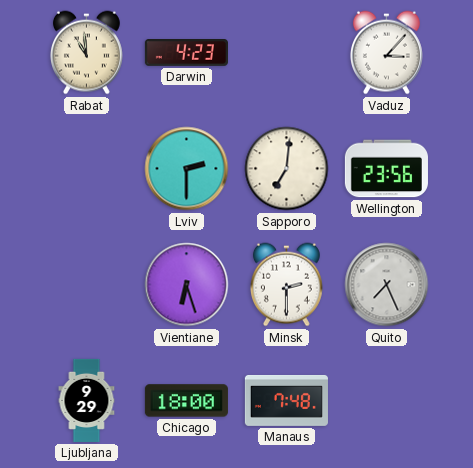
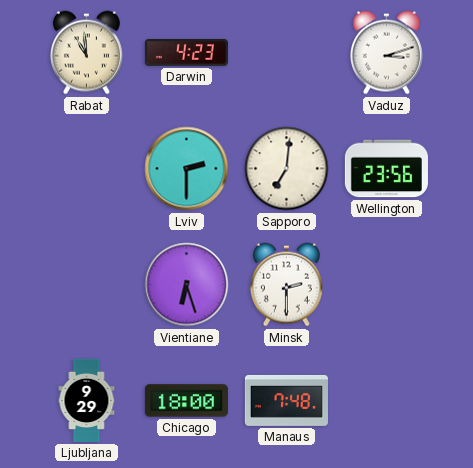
Vaduz: 3:07 -> 3:12 (386, 53)
Quito: 7:26 -> none (387, 285)
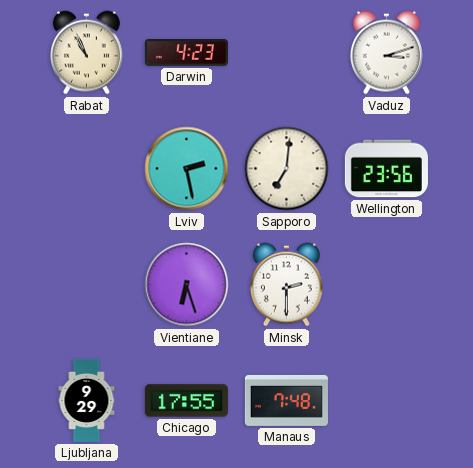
Rabat: 10:59 -> 10:56 (86, 53)
Lviv: 2:30 -> 2:28 (187, 169)
Chicago: 18:00 -> 17:55 (186, 401)
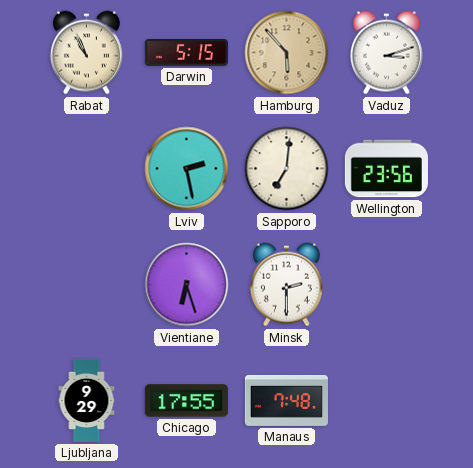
Darwin: 4:23 -> 5:15 (186, 53)
Hamburg: none -> 5:53 (287, 53)
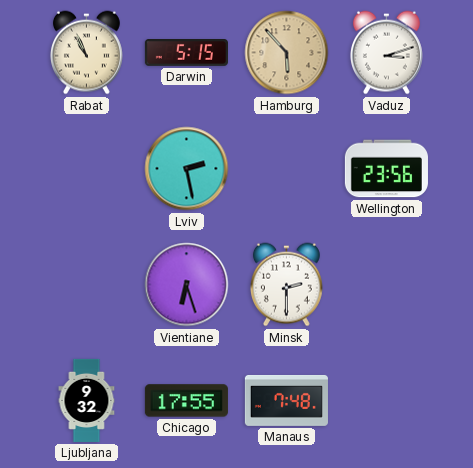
Sapporo: 7:01 -> none (287, 169)
Ljubljana: 9:29 -> 9:32 (87, 400)
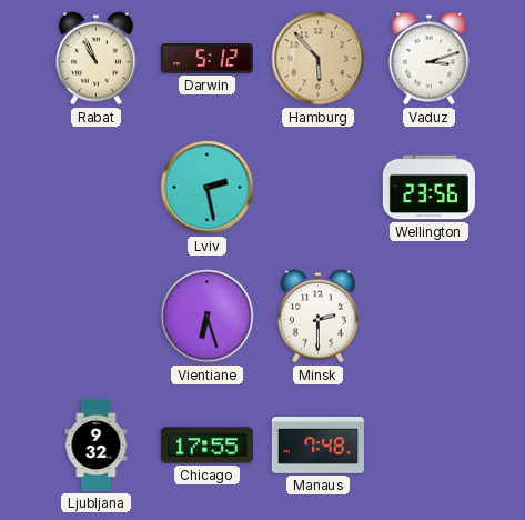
Darwin: 5:15 -> 5:12 (206, 59)
